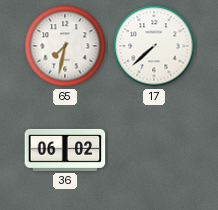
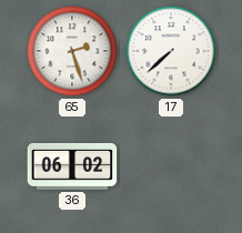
65: 7:32 -> 2:27 (72, 51)
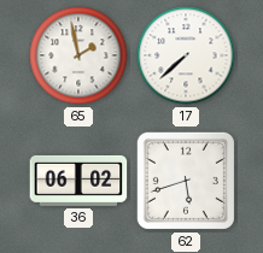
65: 2:27 -> 1:58 (78, 55)
62: none -> 5:42 (186, 181)
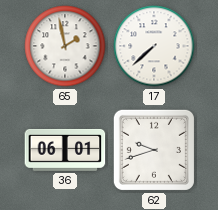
36: 06:02 -> 06:01 (65, 150)
62: 5:42 -> 9:42 (154, 150)
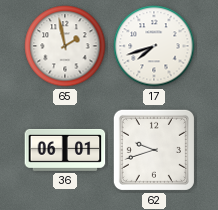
17: 7:38 -> 7:42 (154, 46)
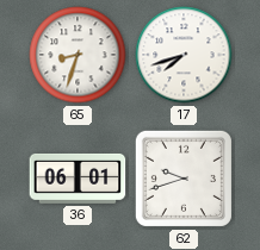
65: 1:58 -> 8:33 (78, 55)
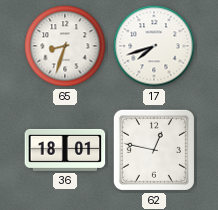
36: 06:01 -> 18:01 (65, 150)
62: 9:42 -> 12:47 (154, 150)
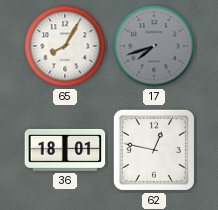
65: 8:33 -> 8:05 (65, 46)
17 dial: white -> grey (154, 46)
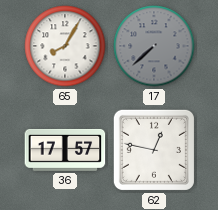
17: 7:42 -> 7:38 (154, 46)
36: 18:01 -> 17:57 (65, 150)
